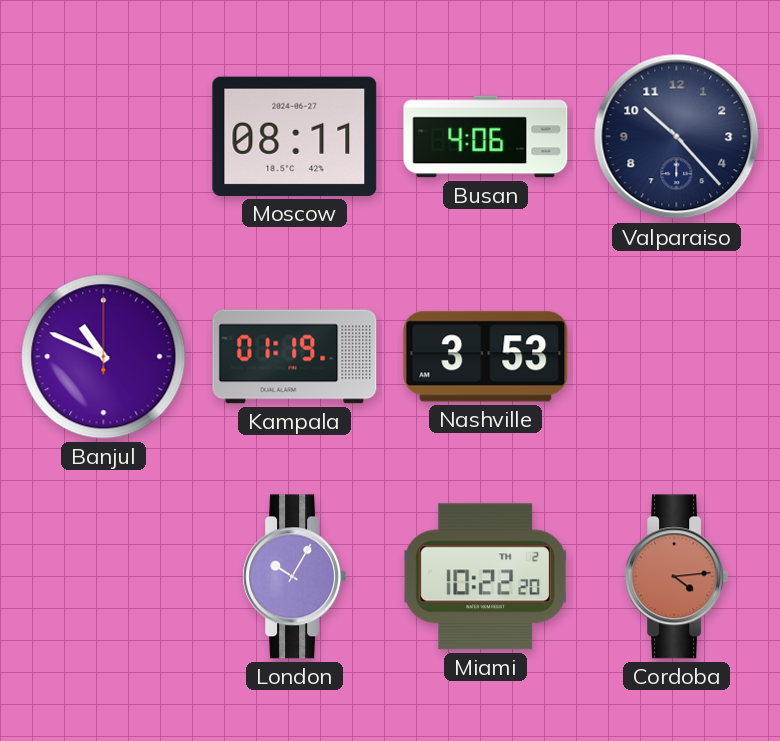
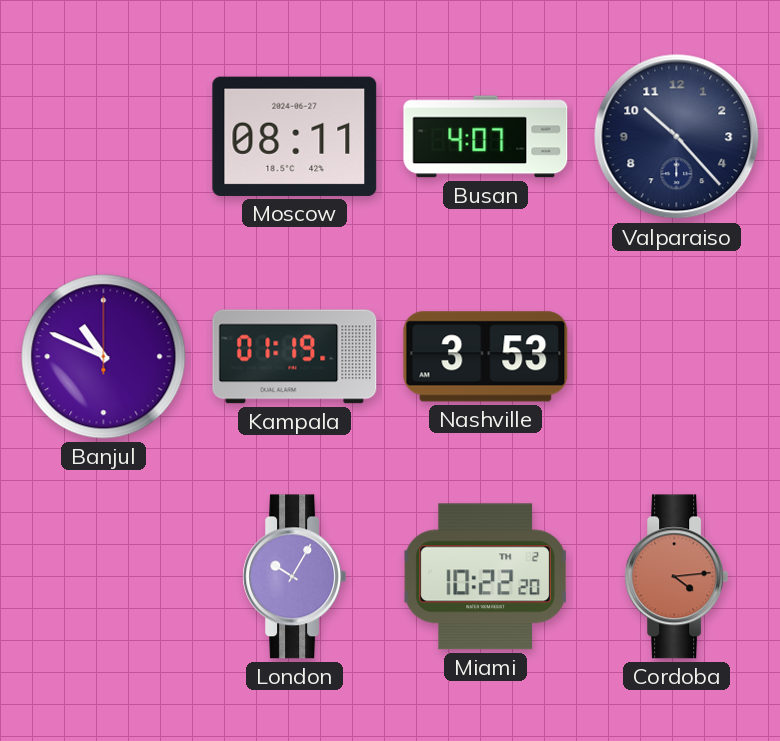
Busan: 4:06 -> 4:07 (486, 137)
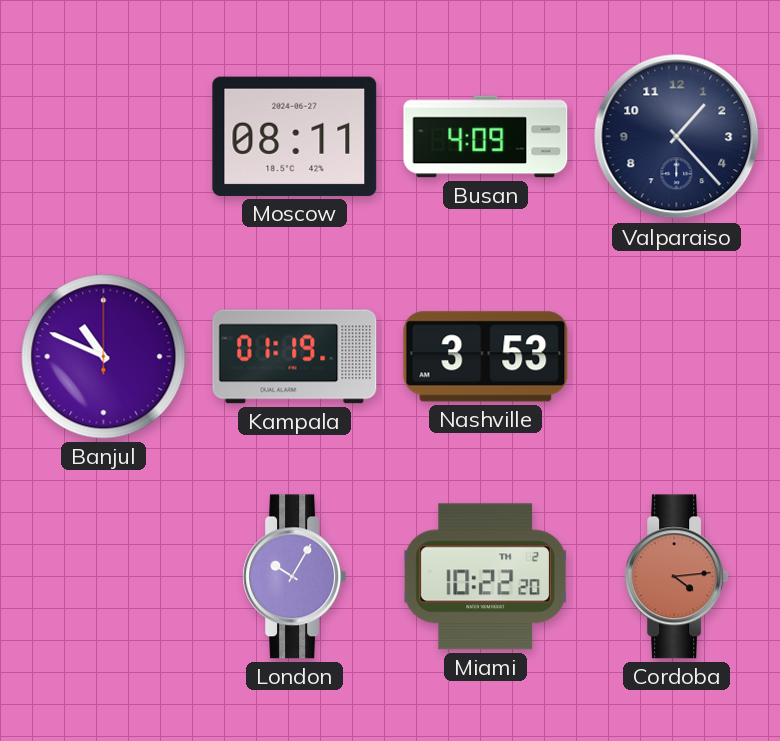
Busan: 4:07 -> 4:09 (486, 137)
Valparaiso: 10:23 -> 1:23 (677, 137)
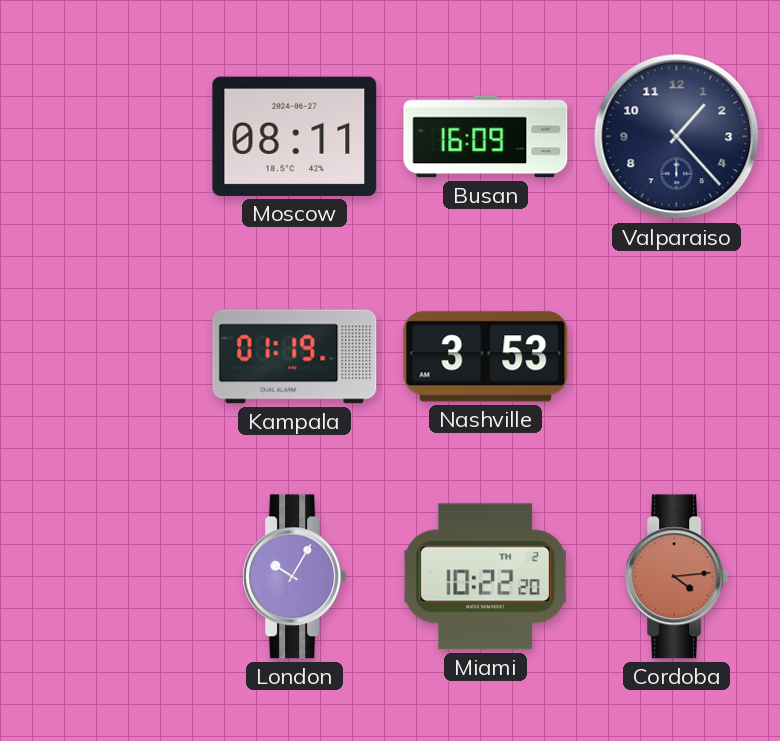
Busan: 4:09 -> 16:09 (486, 137)
Banjul: 10:49 -> none (104, 357)
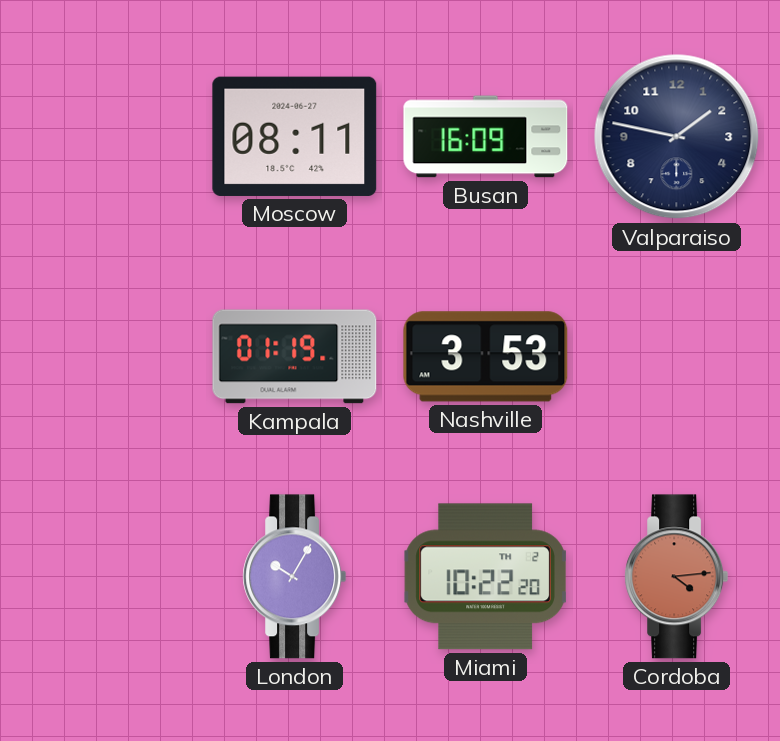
Valparaiso: 1:23 -> 1:47 (677, 137)
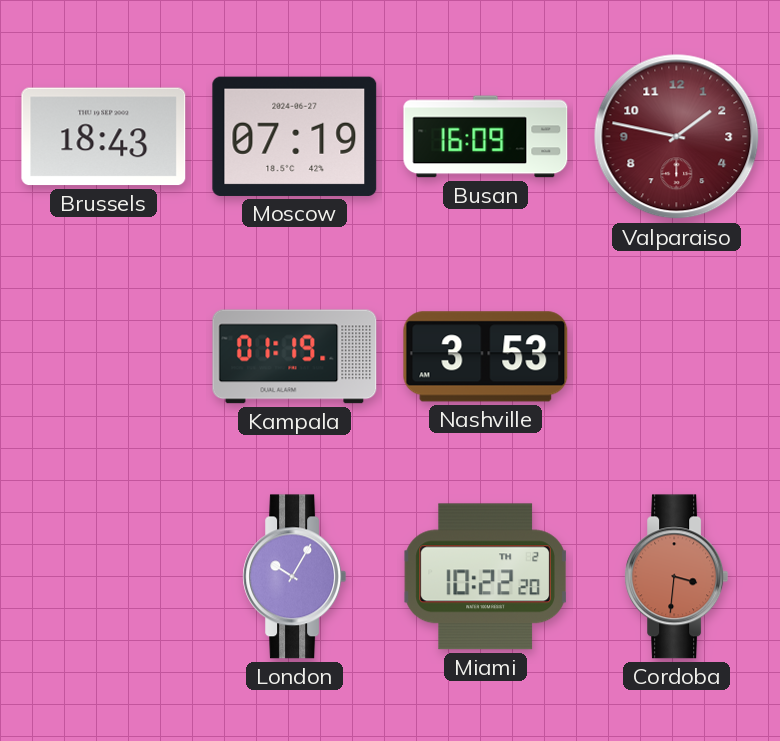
Brussels: none -> 18:43 (104, 137)
Moscow: 08:11 -> 07:19 (295, 136)
Valparaiso dial: navy -> burgundy (677, 137)
Cordoba: 4:14 -> 3:31 (677, 577)
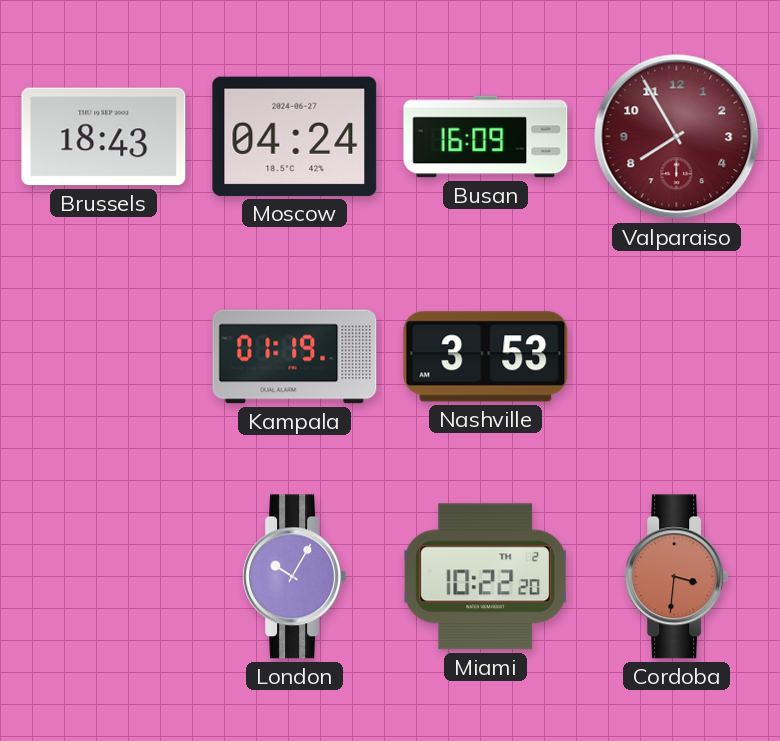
Moscow: 07:19 -> 04:24 (295, 136)
Valparaiso: 1:47 -> 7:55 (677, 137)
